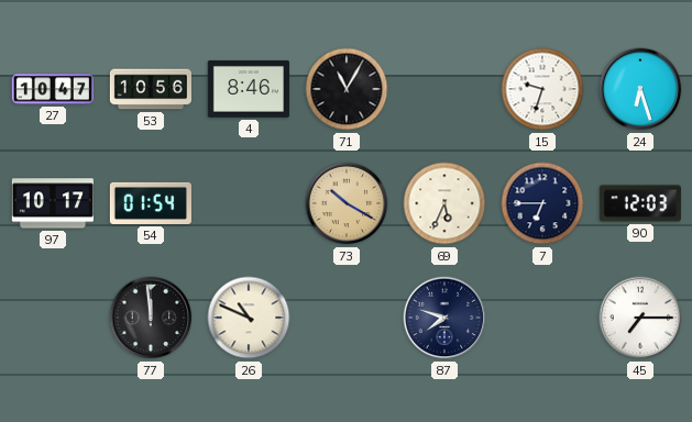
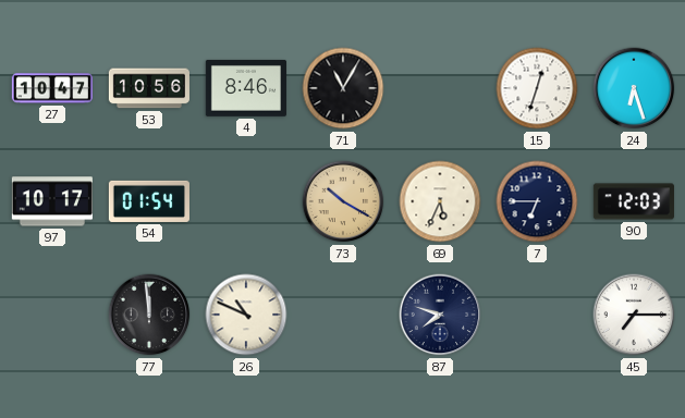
15: 9:33 -> 12:33 (537, 88)
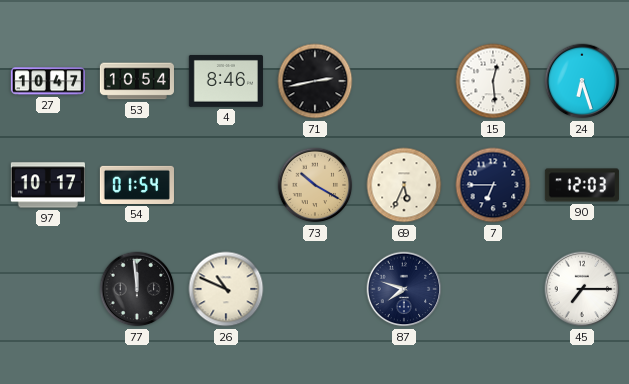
53: 10:56 -> 10:54 (137, 81)
71: 11:05 -> 2:43 (315, 81)
15: 12:33 -> 12:29 (493, 81)
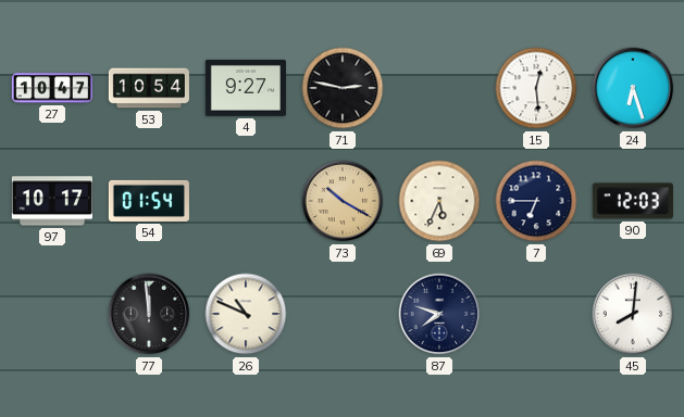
4: 8:46 -> 9:27 (246, 88)
71: 2:43 -> 2:47 (343, 88)
45: 7:15 -> 8:01 (633, 314)
